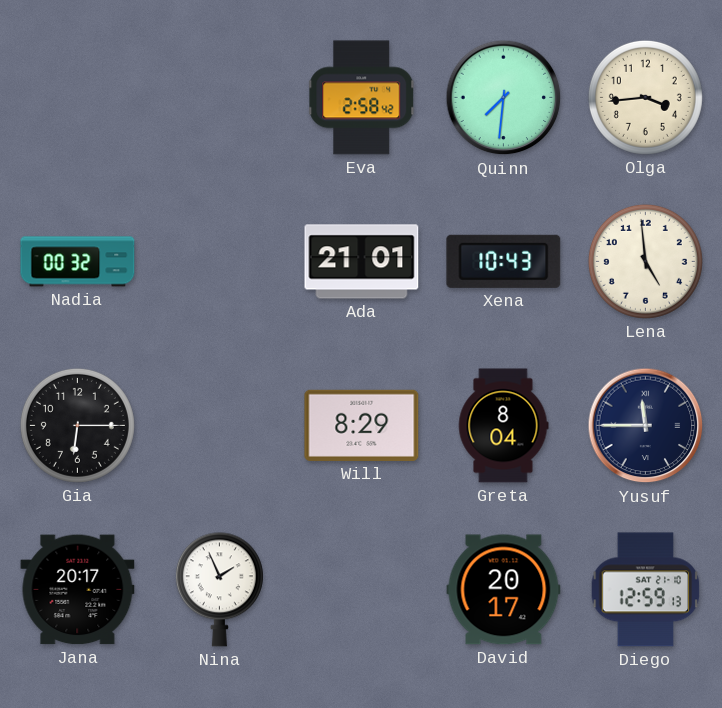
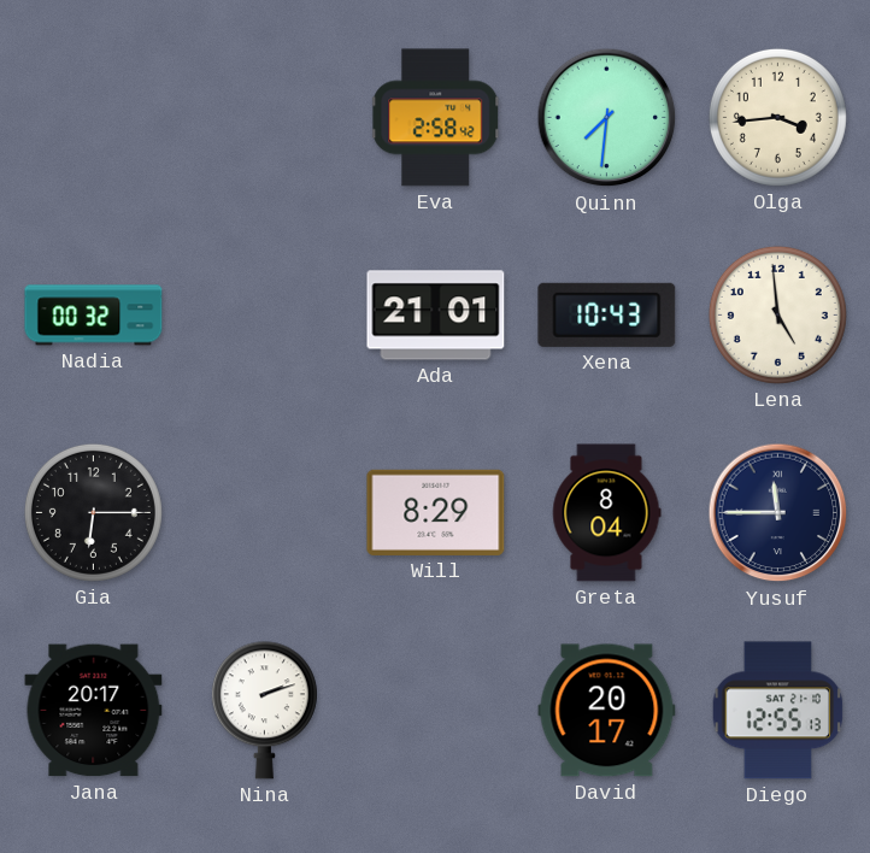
Nina: 1:56 -> 2:12 (264, 711)
Diego: 12:59 -> 12:55 (778, 711)
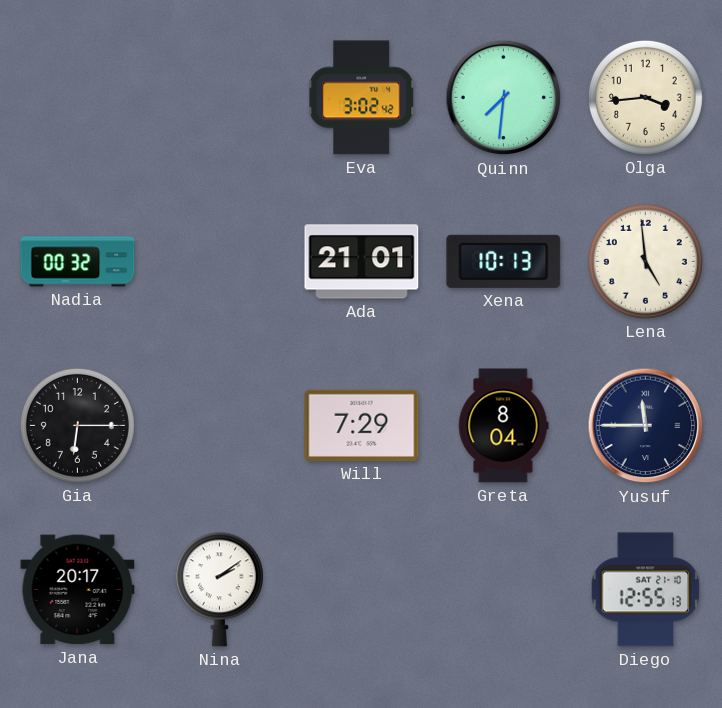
Eva: 2:58 -> 3:02 (362, 98)
Xena: 10:43 -> 10:13 (504, 261)
Will: 8:29 -> 7:29 (362, 425)
Nina: 2:12 -> 2:09 (219, 590)
David: 20:17 -> none (607, 711)
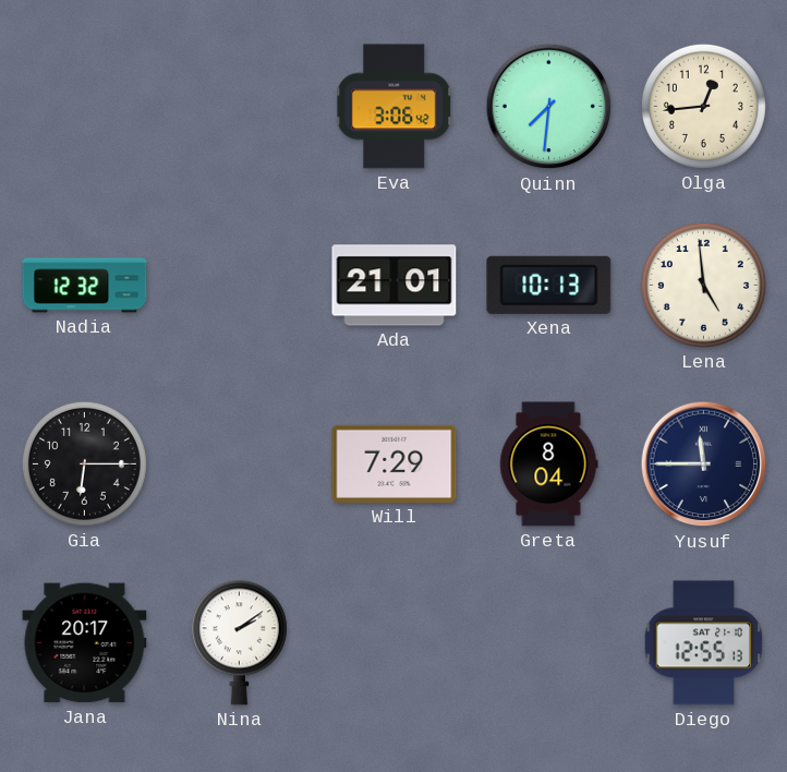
Eva: 3:02 -> 3:06 (395, 107)
Olga: 3:44 -> 12:44 (703, 106)
Nadia: 00:32 -> 12:32 (85, 286)
